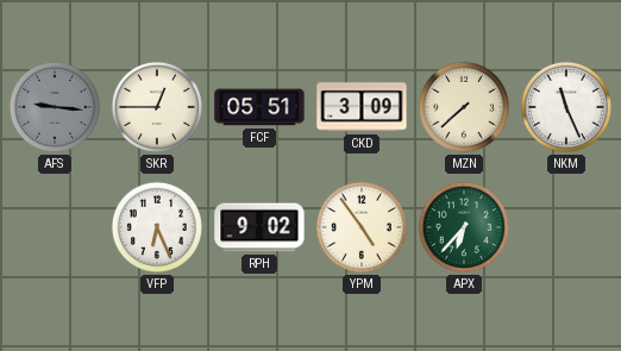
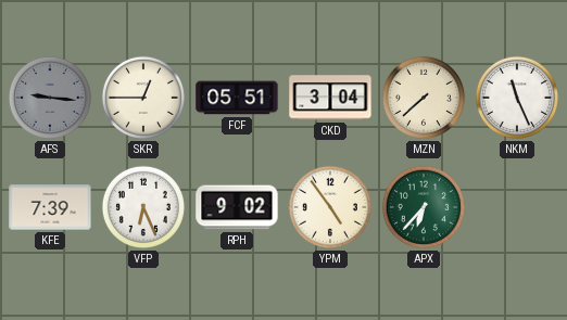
CKD: 3:09 -> 3:04 (330, 98)
KFE: none -> 7:39 (50, 207)
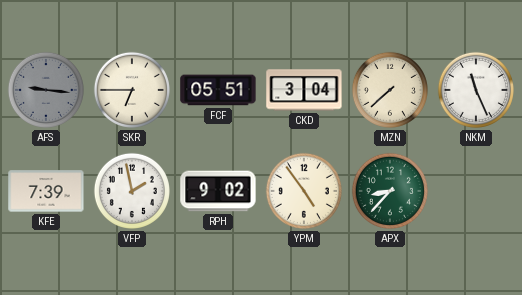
SKR: 12:45 -> 6:45 (132, 90)
VFP: 6:26 -> 1:58 (132, 191)
APX: 6:37 -> 8:37 (390, 191)
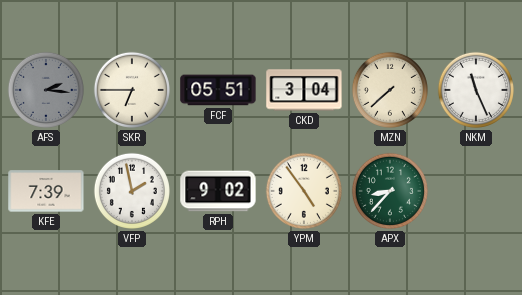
AFS: 9:16 -> 2:16 (46, 90)
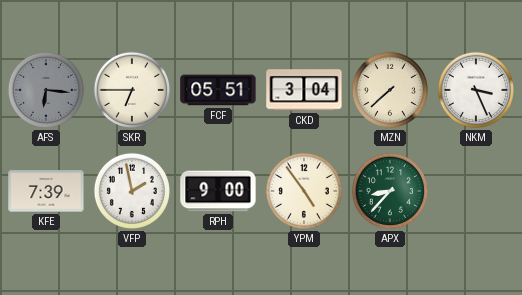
AFS: 2:16 -> 6:16 (46, 90)
NKM: 11:26 -> 3:26 (476, 90)
RPH: 9:02 -> 9:00 (218, 191)
